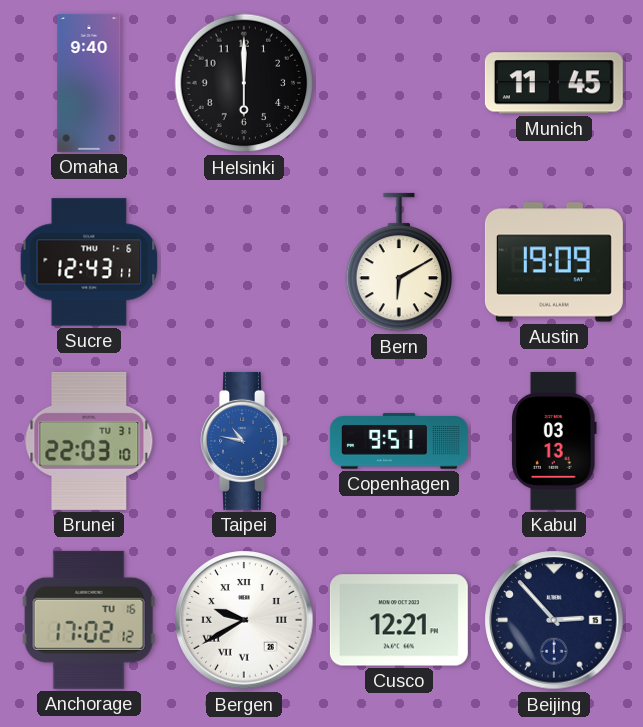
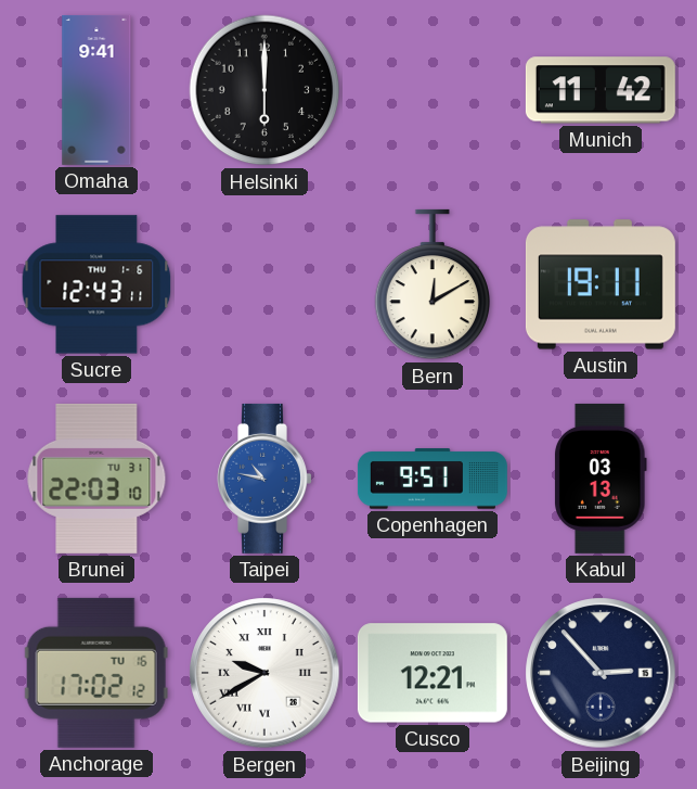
Omaha: 9:40 -> 9:41 (96, 90)
Munich: 11:45 -> 11:42 (601, 90)
Bern: 6:10 -> 12:10 (433, 284)
Austin: 19:09 -> 19:11 (601, 284)
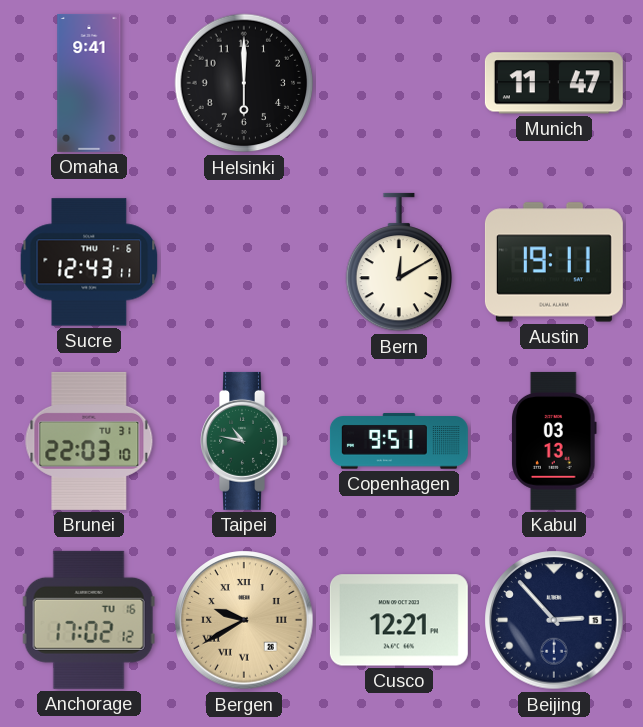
Munich: 11:42 -> 11:47 (554, 83)
Taipei dial: blue -> green (244, 441)
Bergen dial: white -> champagne (244, 620)
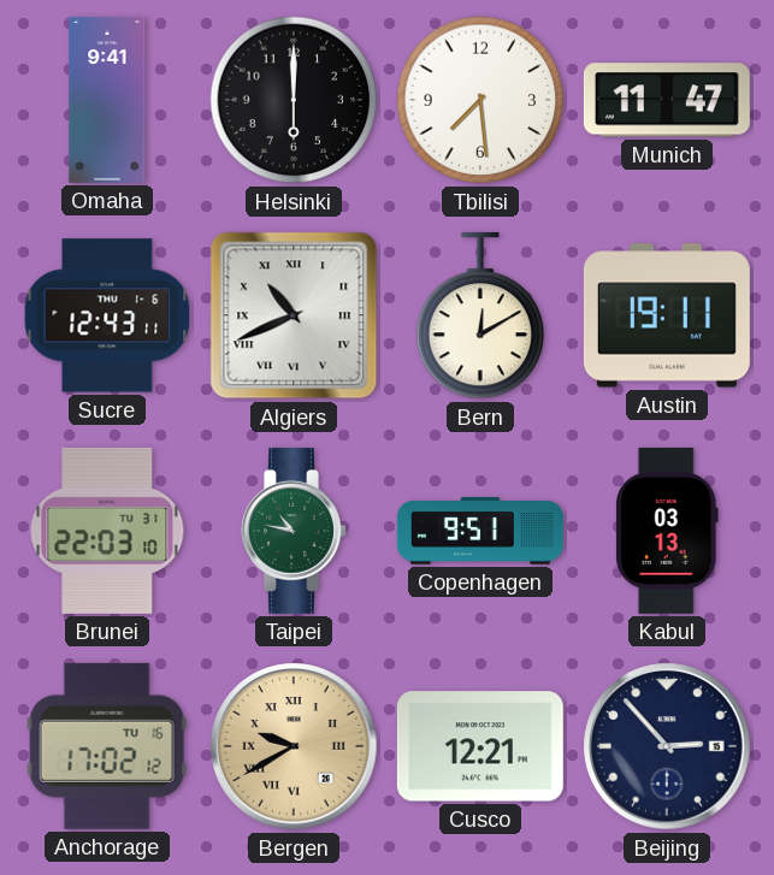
Tbilisi: none -> 7:29 (480, 100)
Algiers: none -> 10:41 (294, 315)
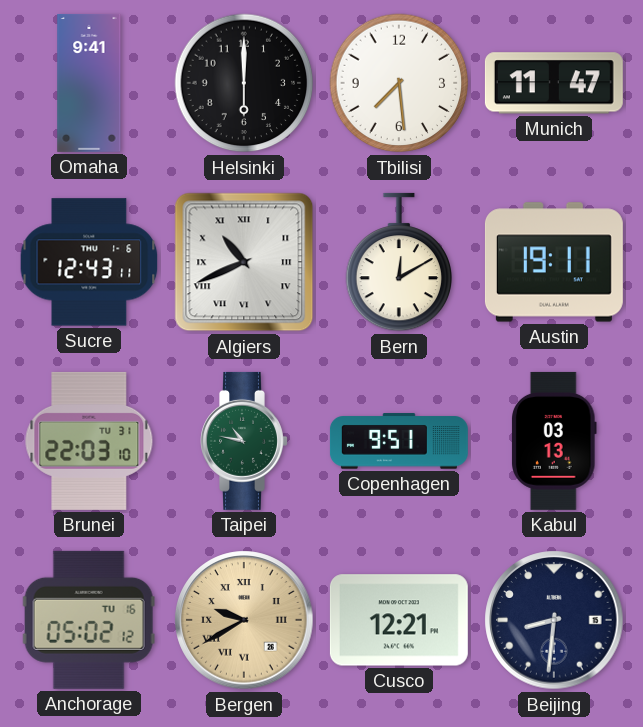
Anchorage: 17:02 -> 05:02 (89, 620)
Beijing: 2:53 -> 8:31 (554, 620)
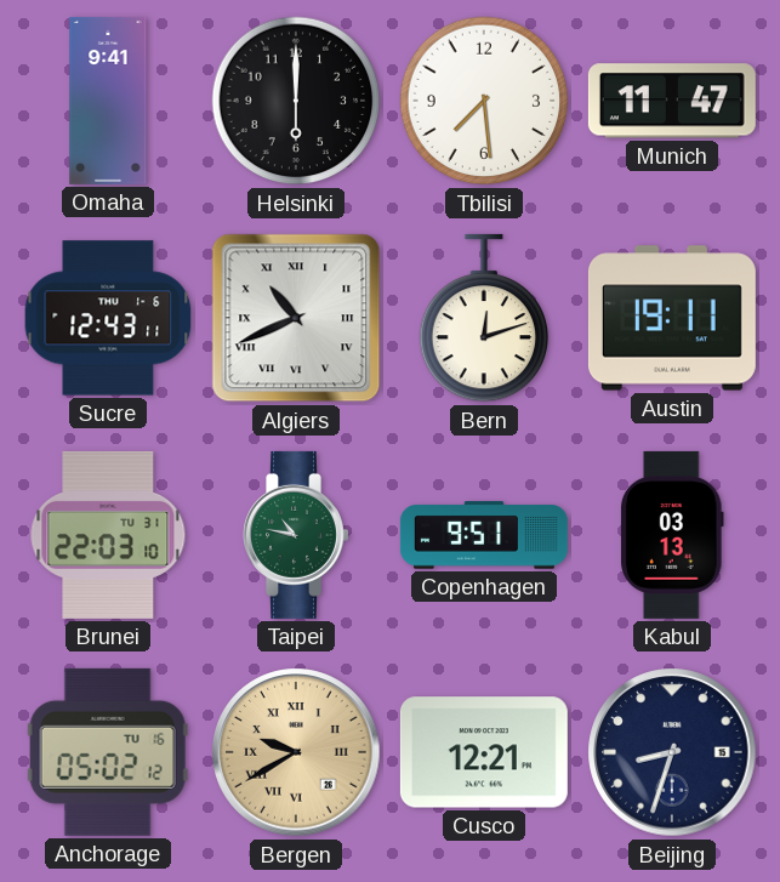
Bern: 12:10 -> 12:12 (484, 318)
Beijing: 8:31 -> 8:33 (672, 752)
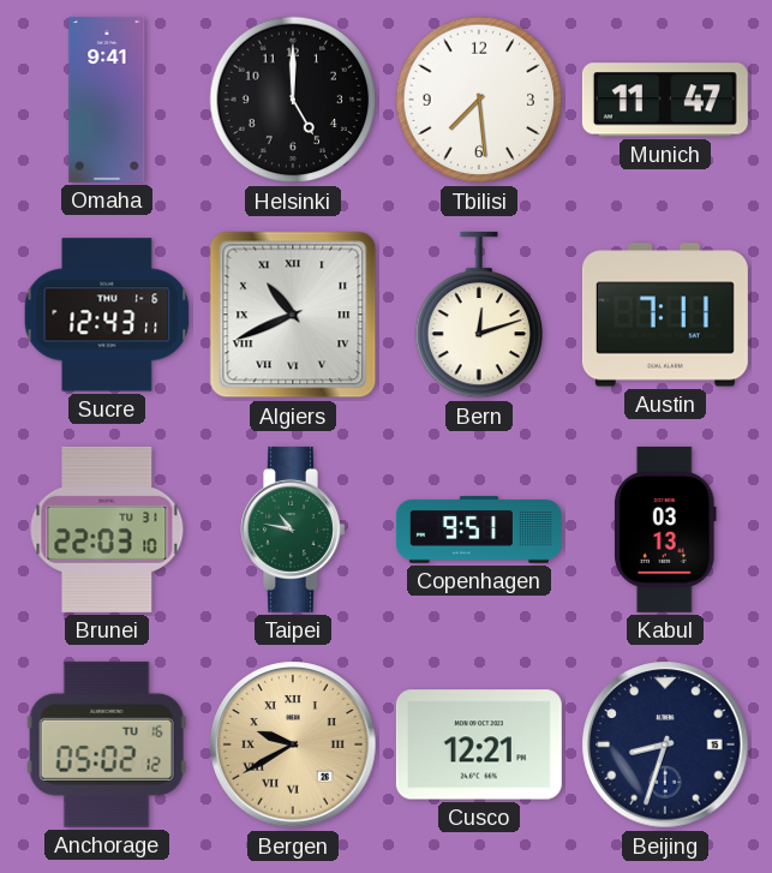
Helsinki: 6:00 -> 5:00 (293, 100)
Austin: 19:11 -> 7:11 (665, 315)
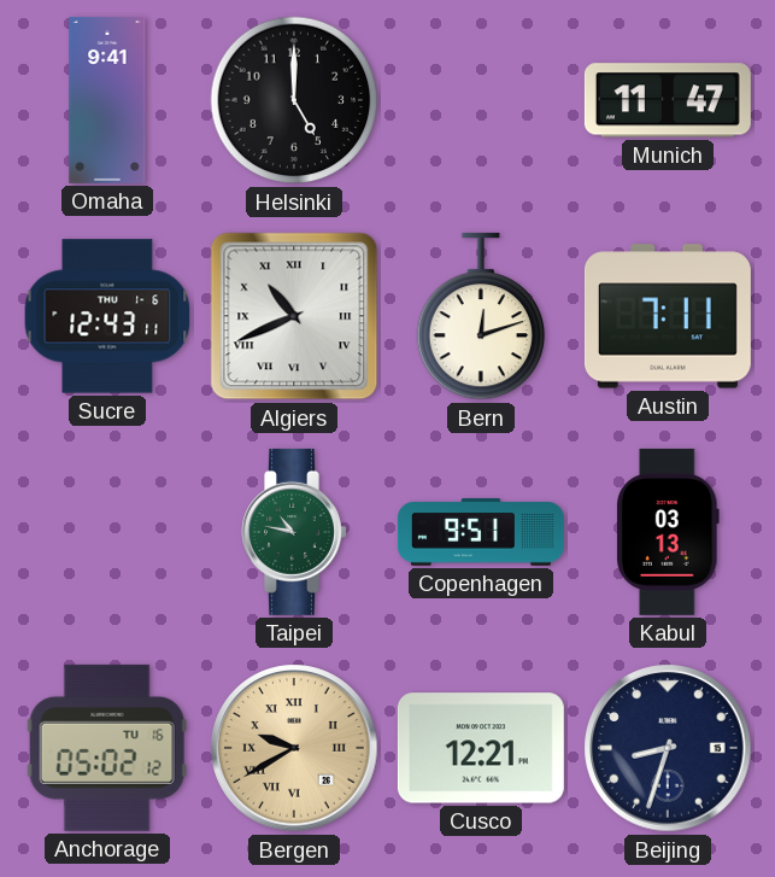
Tbilisi: 7:29 -> none (479, 100)
Brunei: 22:03 -> none (107, 530)
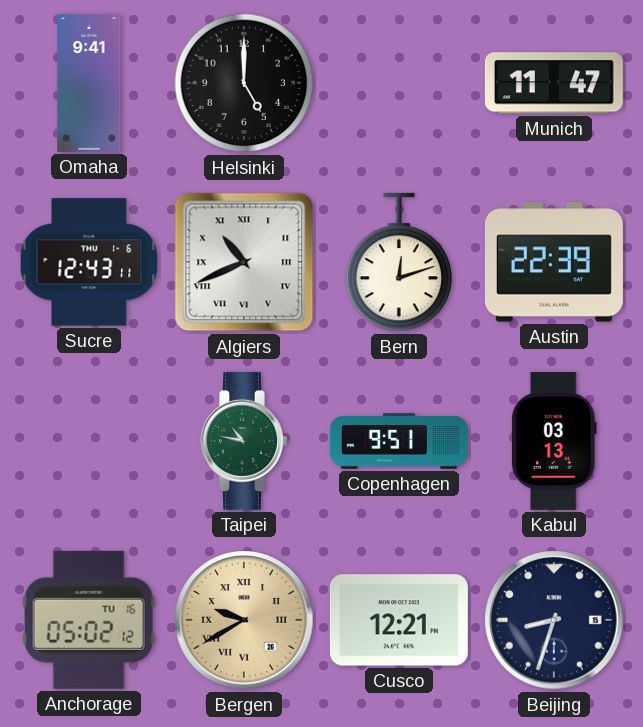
Austin: 7:11 -> 22:39 (554, 262)
